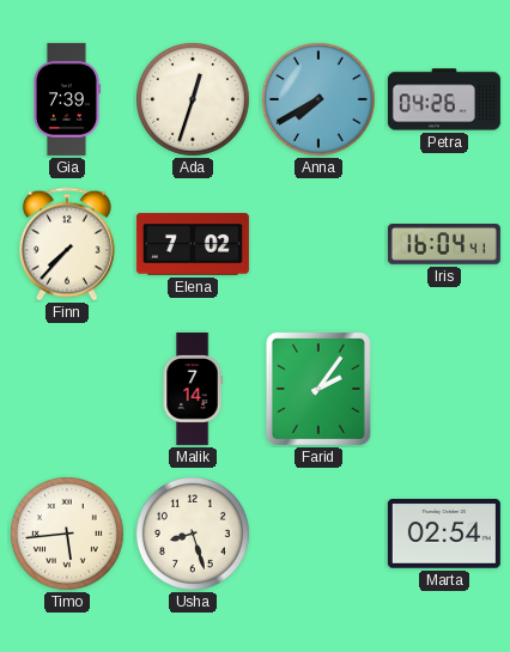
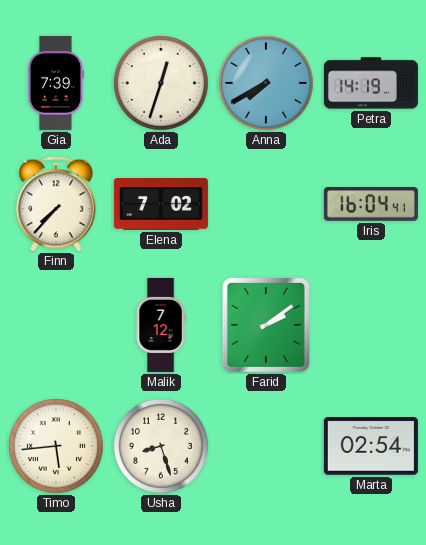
Petra: 04:26 -> 14:19 (371, 83)
Malik: 7:14 -> 7:12 (161, 325)
Farid: 2:06 -> 2:09 (266, 325)
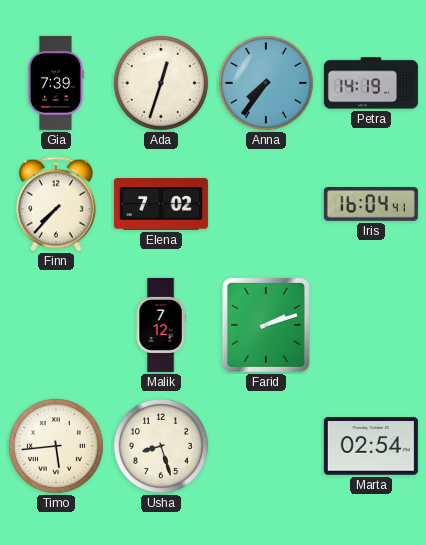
Anna: 7:40 -> 7:36 (266, 83)
Farid: 2:09 -> 2:12 (266, 325)
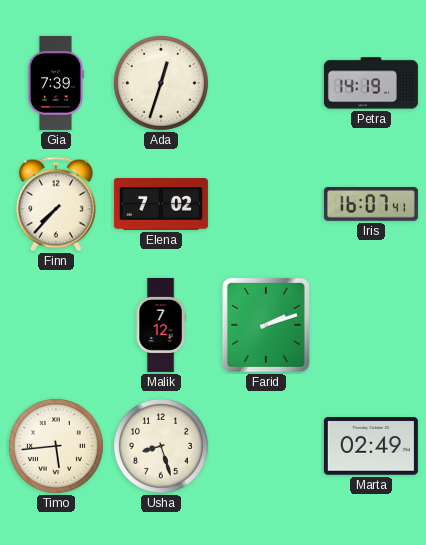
Anna: 7:36 -> none (266, 83)
Iris: 16:04 -> 16:07 (371, 205)
Marta: 02:54 -> 02:49 (371, 446)
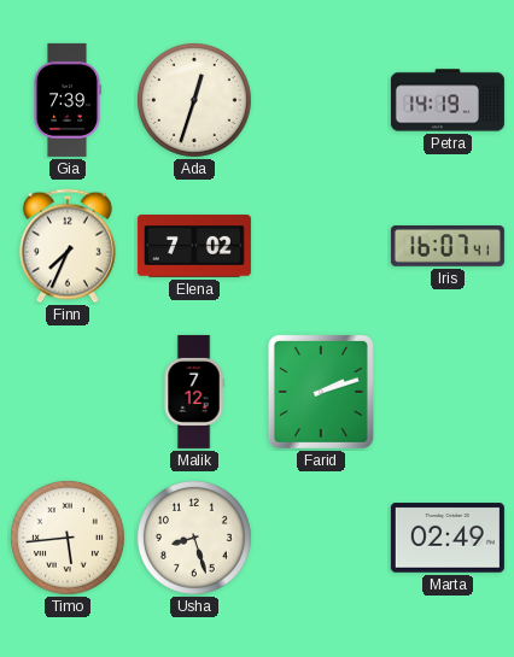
Finn: 7:37 -> 7:34 (68, 246)
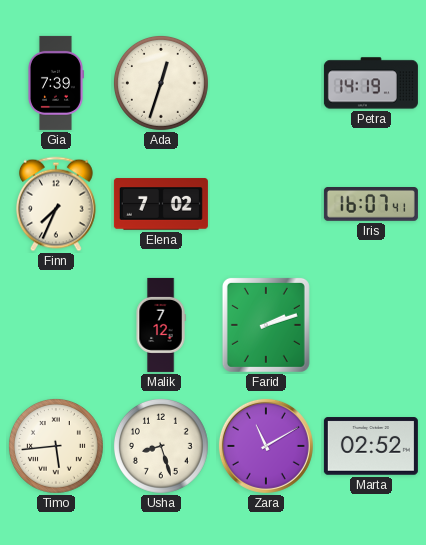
Zara: none -> 11:10 (266, 446)
Marta: 02:49 -> 02:52 (371, 446)
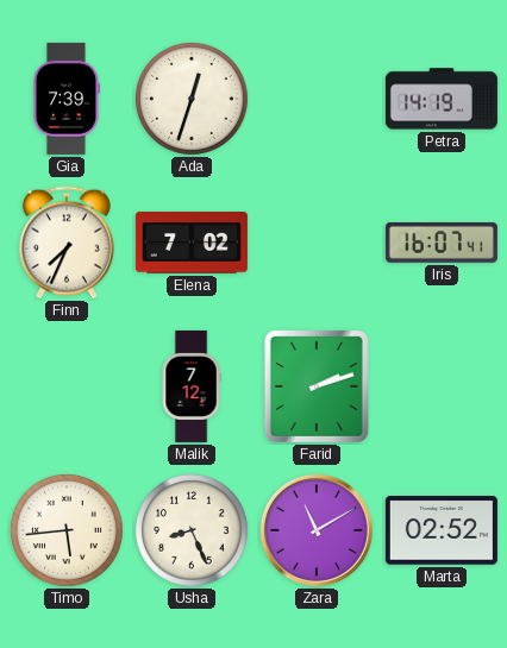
Usha: 8:27 -> 8:26 (192, 530)
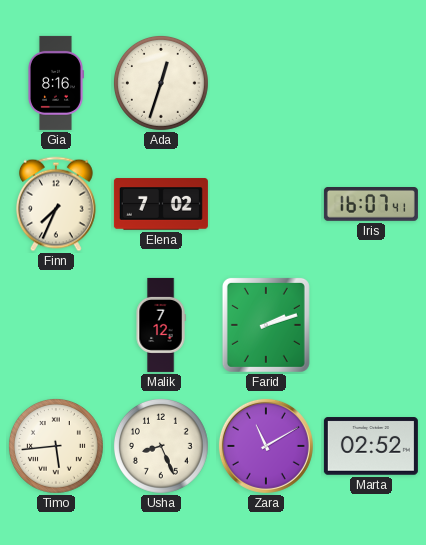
Gia: 7:39 -> 8:16 (55, 83)
Petra: 14:19 -> none (442, 99)
